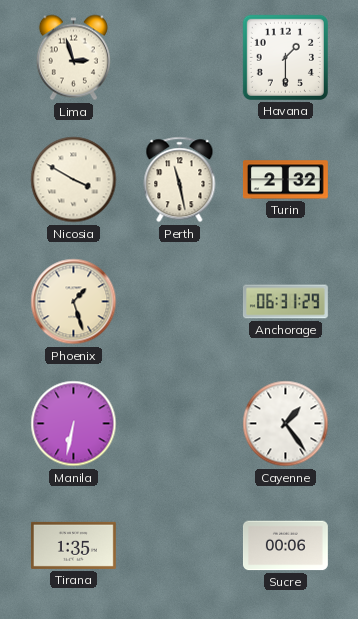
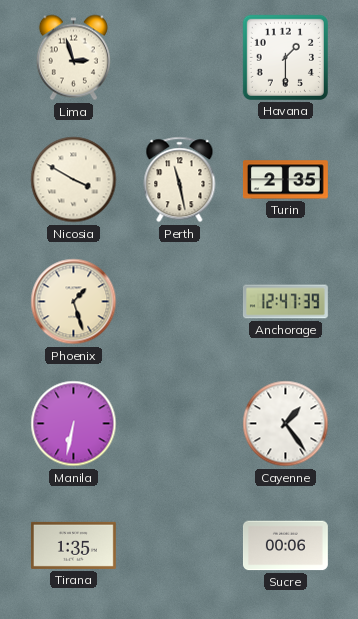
Turin: 2:32 -> 2:35 (285, 180)
Anchorage: 06:31 -> 12:47 (285, 302)
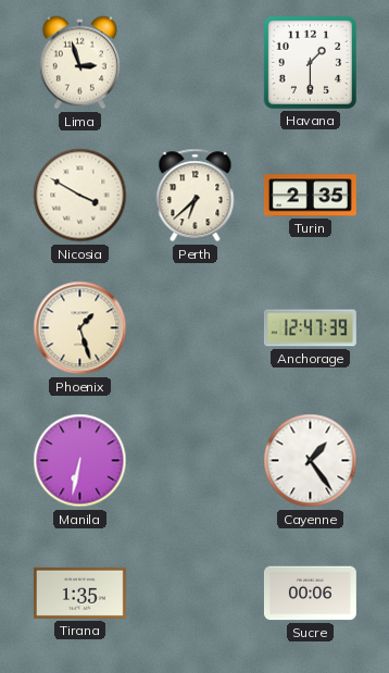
Perth: 11:28 -> 6:38 (196, 196)
